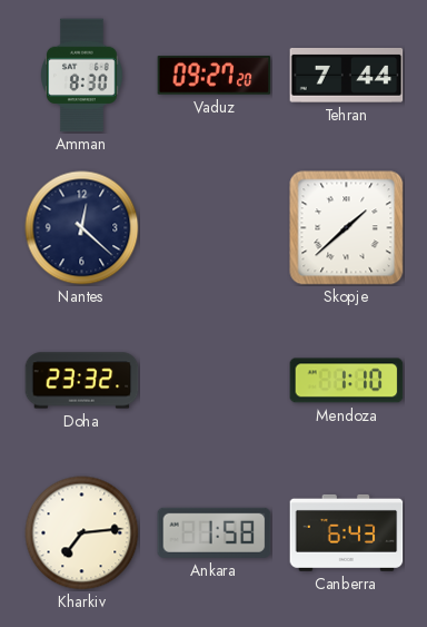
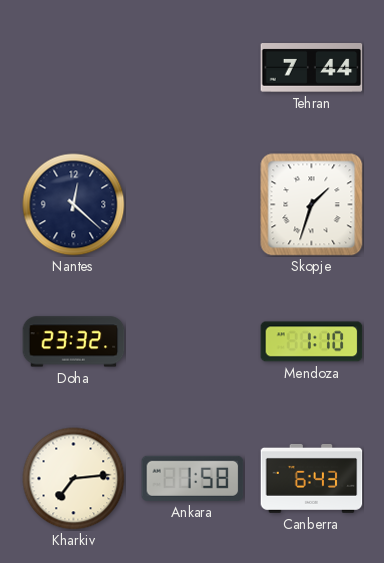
Amman: 8:30 -> none (82, 76)
Vaduz: 09:27 -> none (215, 76)
Skopje: 1:38 -> 1:33 (312, 205)
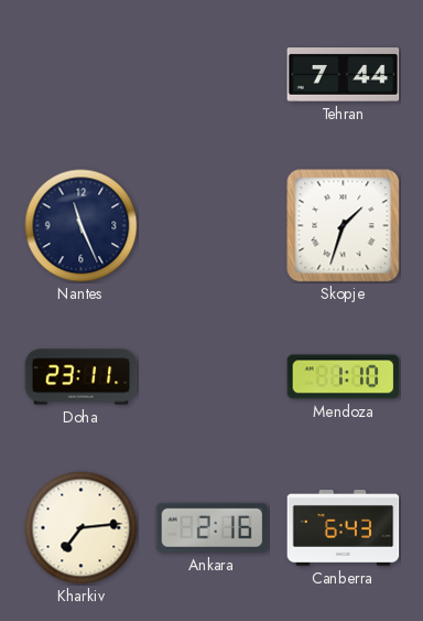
Nantes: 12:22 -> 11:26 (82, 226)
Doha: 23:32 -> 23:11 (82, 377)
Ankara: 1:58 -> 2:16 (213, 527)
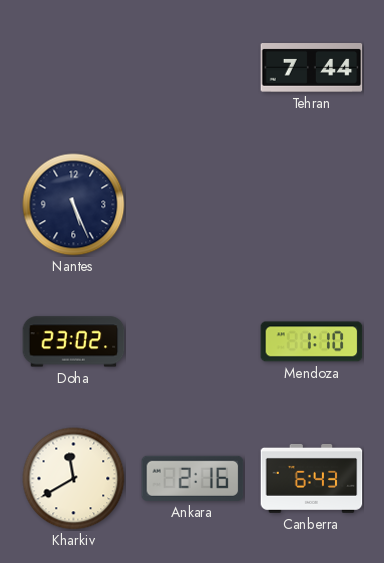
Nantes: 11:26 -> 5:26 (74, 205)
Skopje: 1:33 -> none (344, 226)
Doha: 23:11 -> 23:02 (74, 342)
Kharkiv: 7:14 -> 11:40 (74, 479)
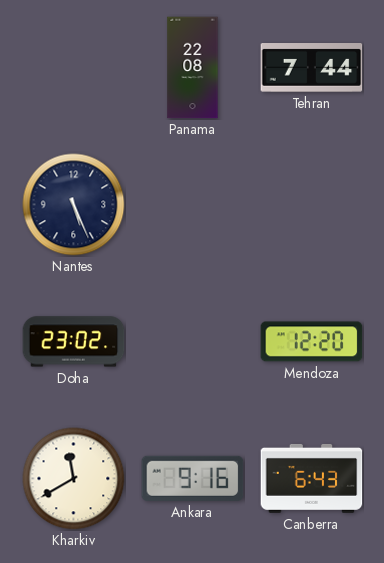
Panama: none -> 22:08 (193, 68)
Mendoza: 1:10 -> 12:20 (312, 342)
Ankara: 2:16 -> 9:16 (193, 478)
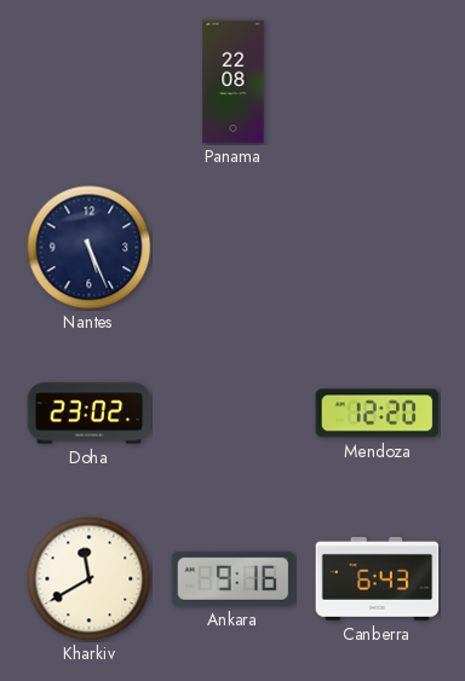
Tehran: 7:44 -> none (312, 68)
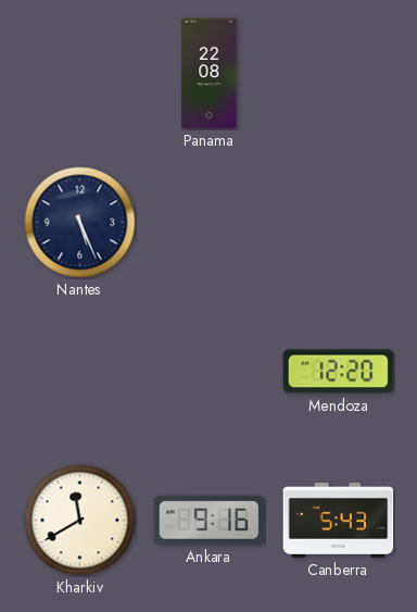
Doha: 23:02 -> none (90, 414)
Canberra: 6:43 -> 5:43 (339, 520)
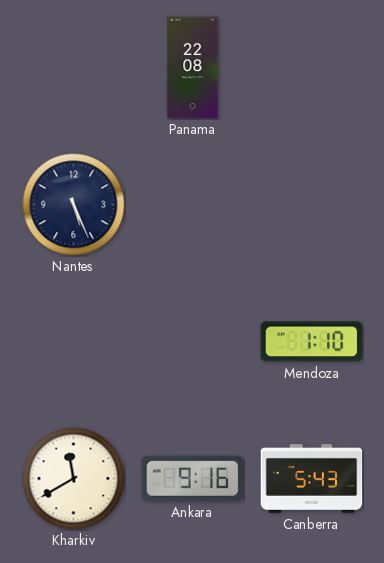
Mendoza: 12:20 -> 1:10 (312, 342)
